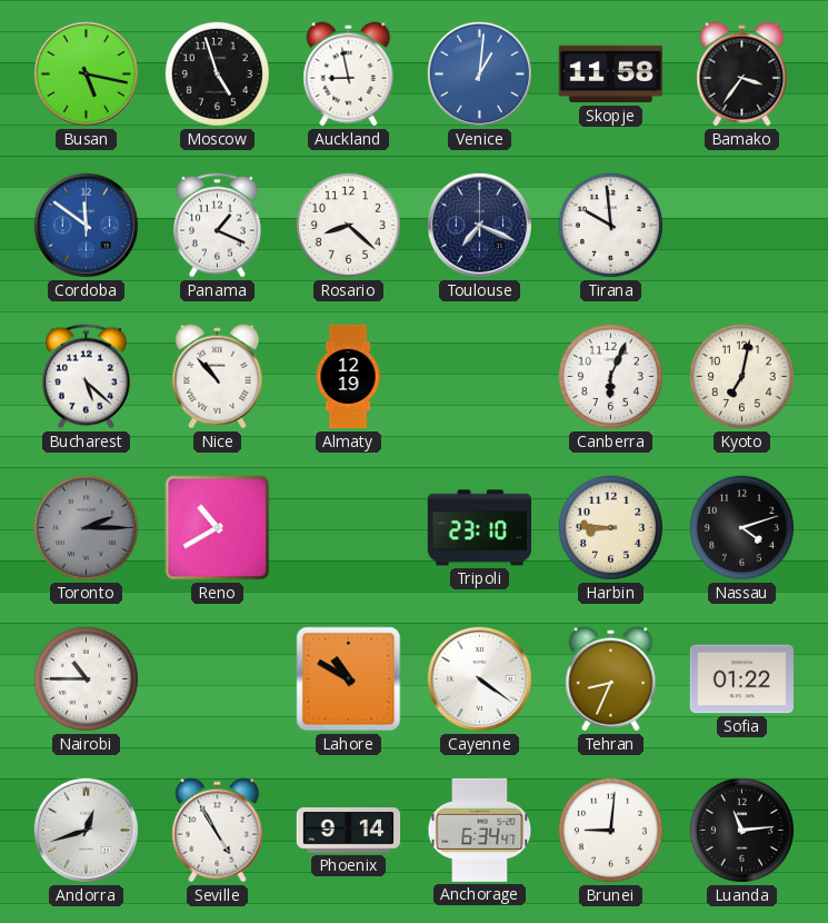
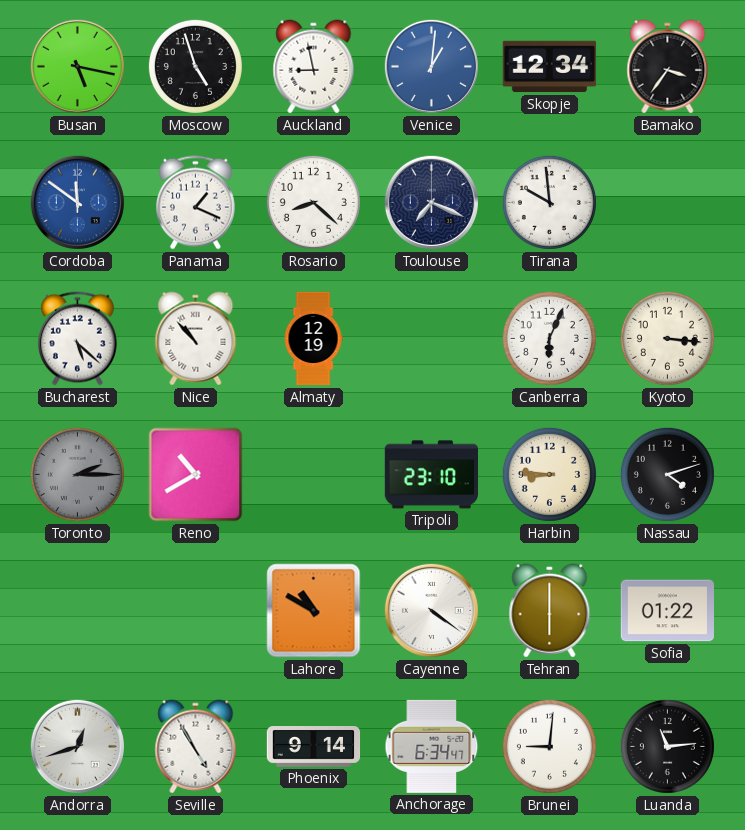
Skopje: 11:58 -> 12:34 (550, 67)
Kyoto: 7:02 -> 3:16 (667, 338)
Nairobi: 10:45 -> none (86, 678)
Tehran: 8:34 -> 6:00 (550, 611)
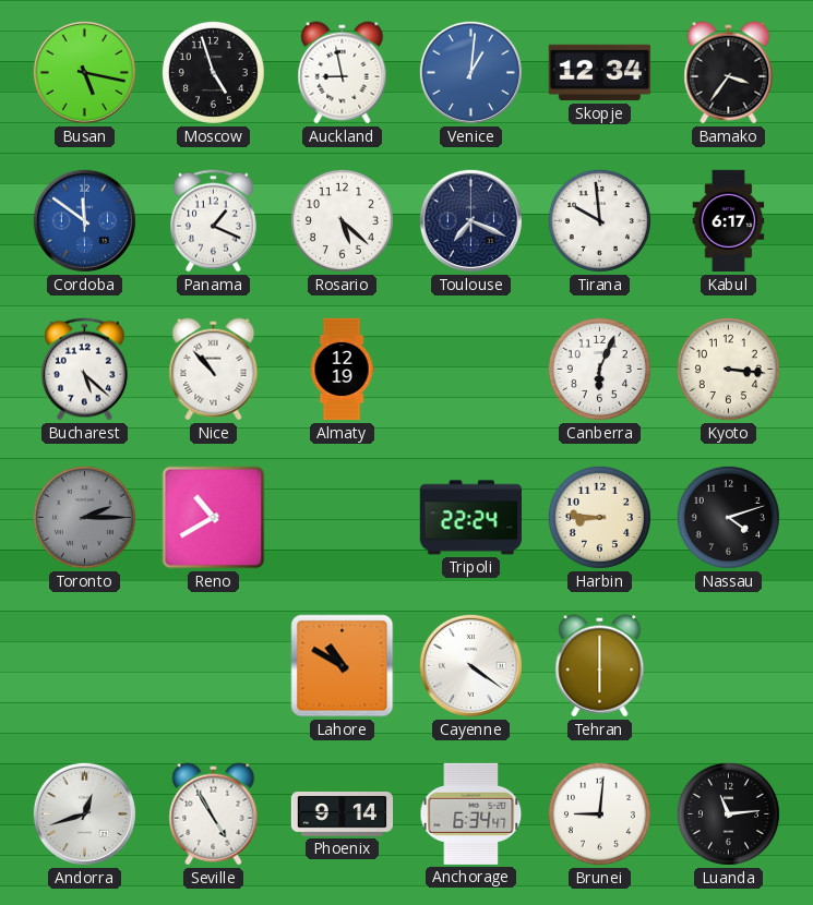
Rosario: 8:22 -> 5:22 (342, 220)
Kabul: none -> 6:17 (729, 221)
Tripoli: 23:10 -> 22:24 (470, 518)
Sofia: 01:22 -> none (667, 611)
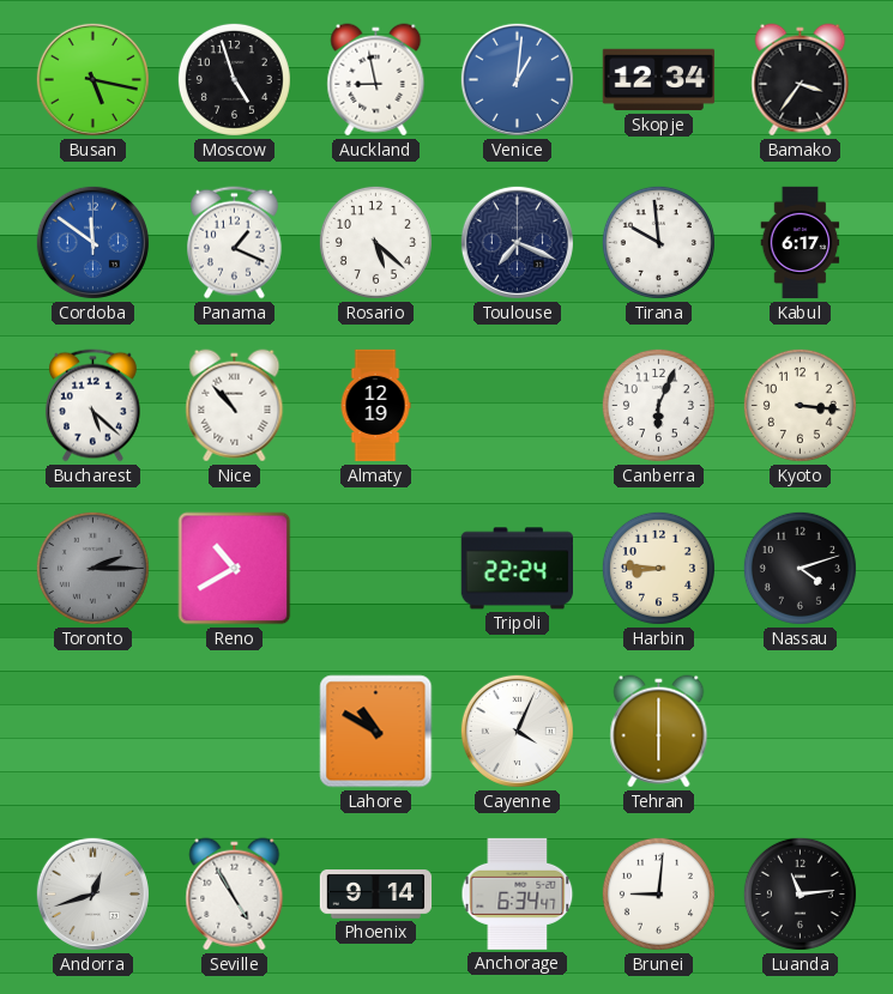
Cayenne: 4:21 -> 4:04 (517, 731)
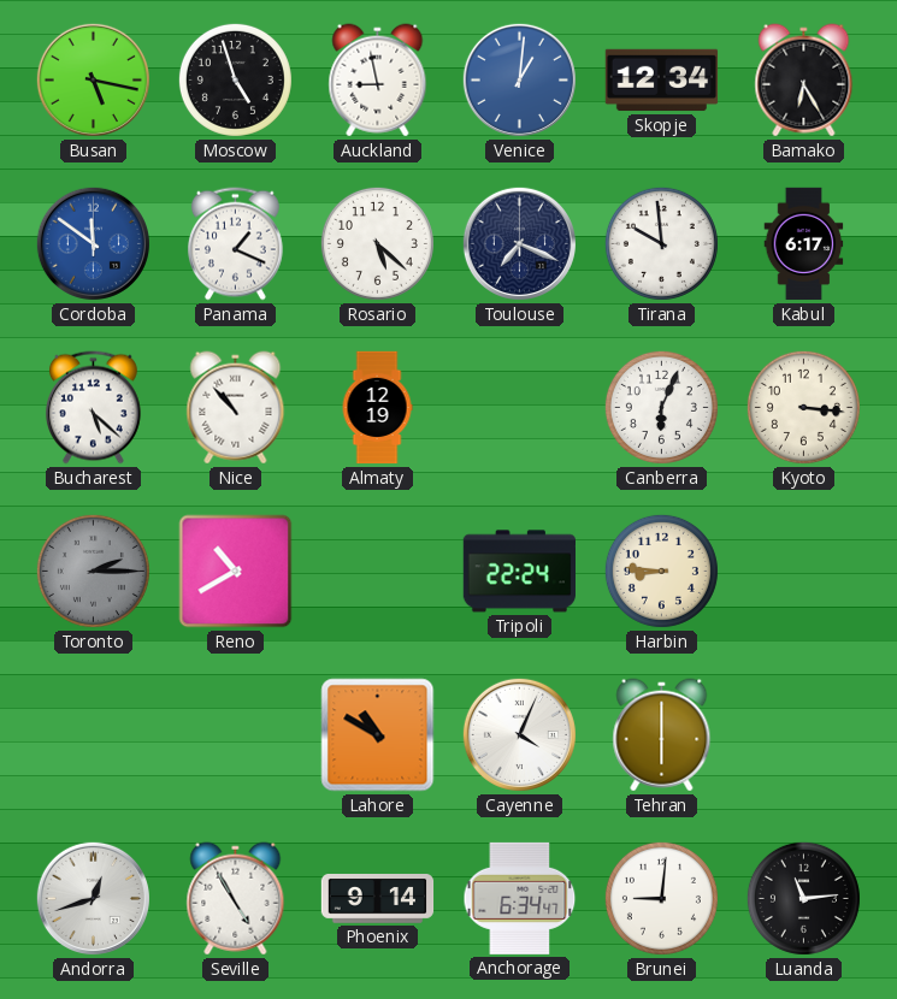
Bamako: 3:36 -> 6:25 (804, 81)
Nassau: 4:12 -> none (800, 568)
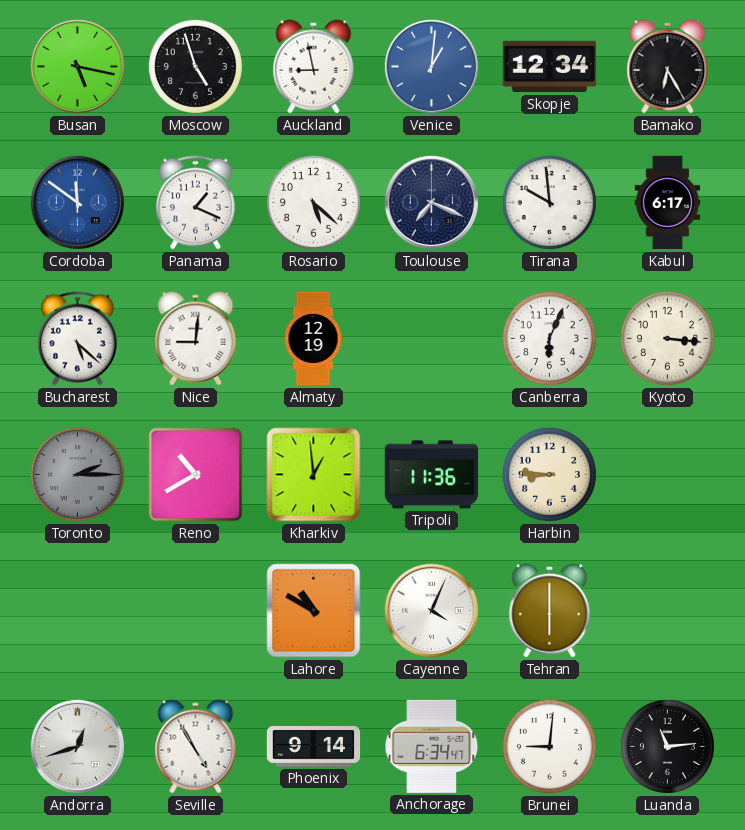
Nice: 10:53 -> 9:01 (196, 339)
Kharkiv: none -> 12:59 (314, 475)
Tripoli: 22:24 -> 11:36 (431, 475)
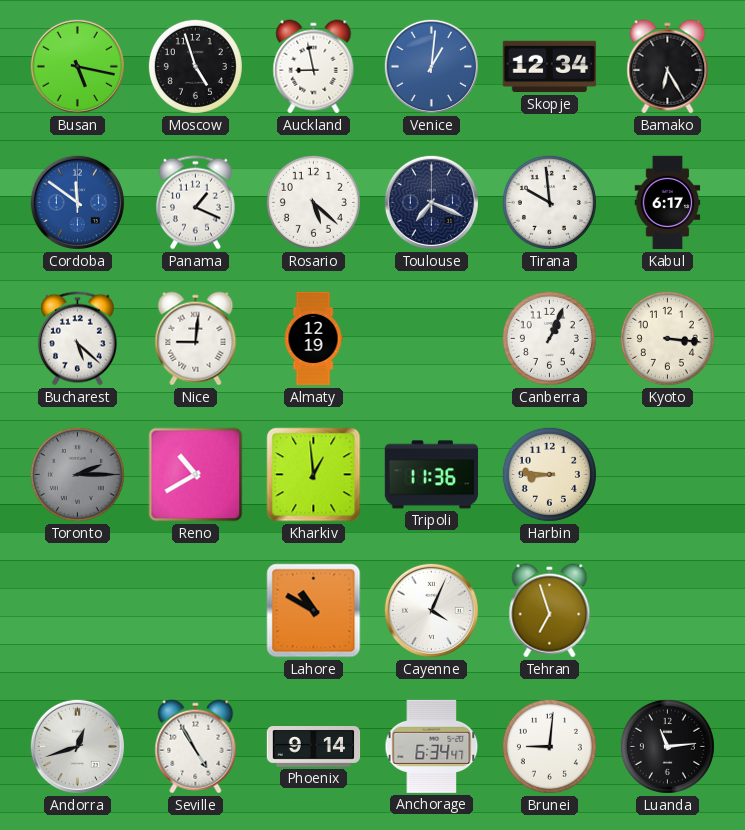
Canberra: 6:04 -> 1:04 (549, 338)
Tehran: 6:00 -> 6:57 (550, 611)
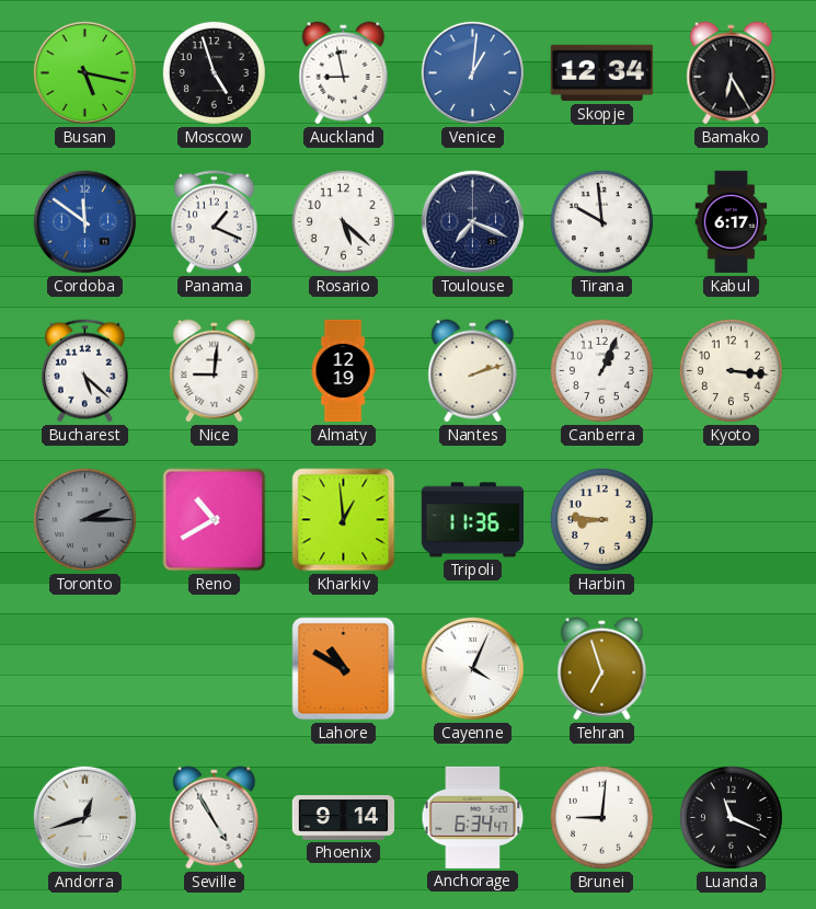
Nantes: none -> 2:12 (473, 371)
Luanda: 11:14 -> 11:19 (731, 817)
